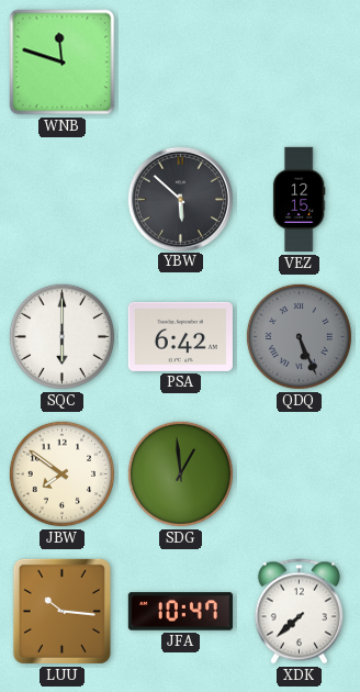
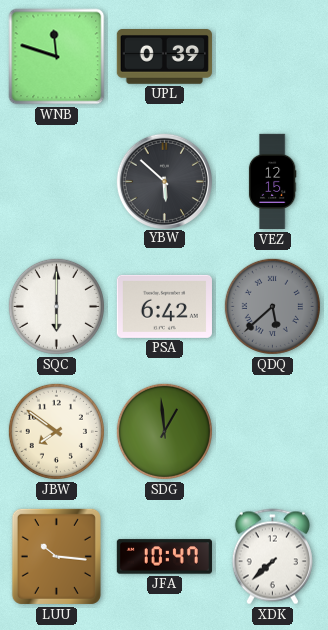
UPL: none -> 0:39 (164, 57)
QDQ: 5:26 -> 5:38 (272, 306)
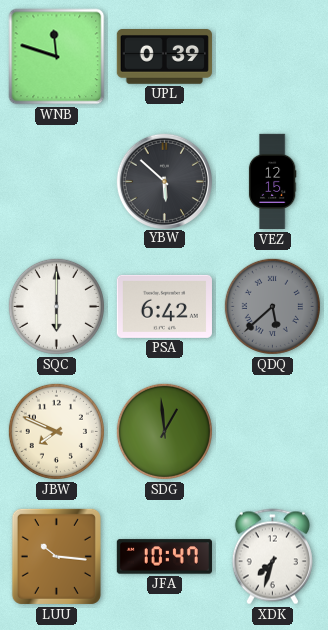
JBW: 7:51 -> 7:49 (56, 431)
XDK: 7:38 -> 7:33 (272, 557)
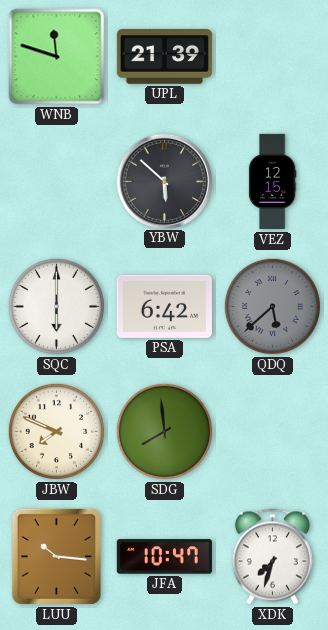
UPL: 0:39 -> 21:39 (164, 57)
SDG: 12:59 -> 7:59 (164, 431)
